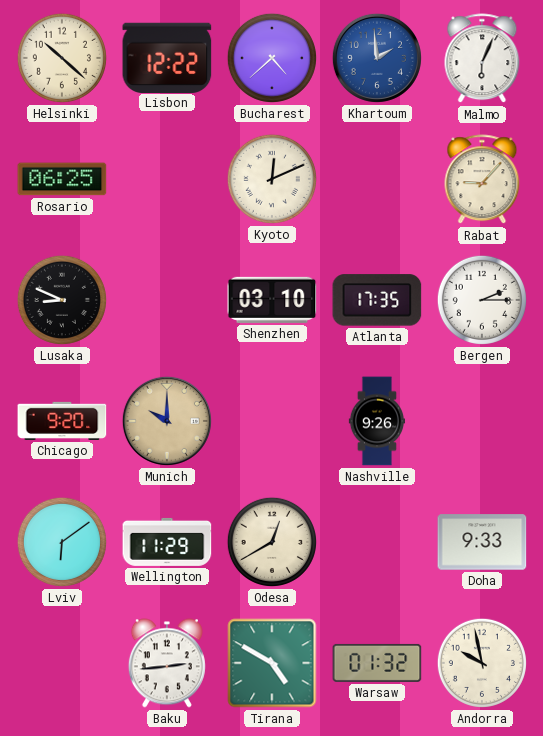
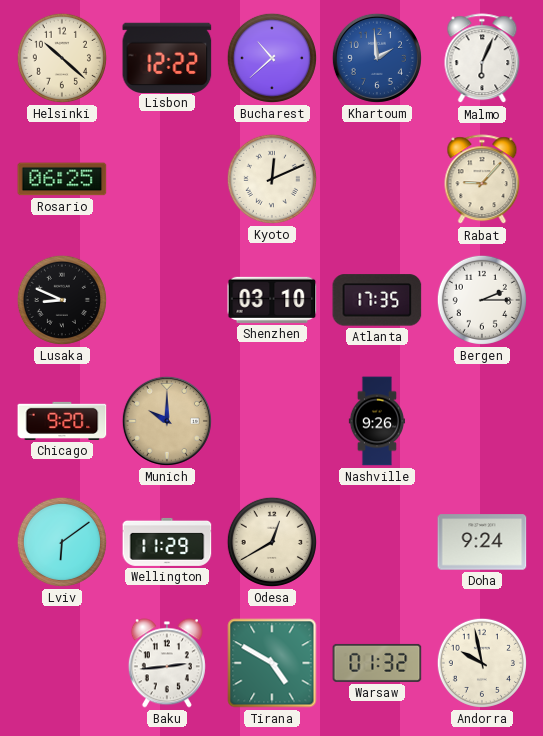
Bucharest: 4:38 -> 10:38 (272, 58)
Doha: 9:33 -> 9:24 (482, 542)
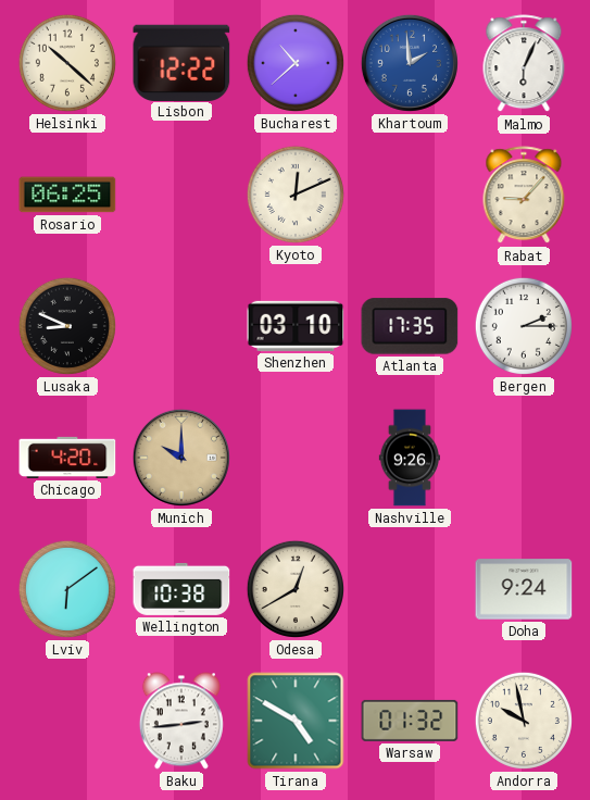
Chicago: 9:20 -> 4:20 (67, 458)
Wellington: 11:29 -> 10:38 (181, 589)
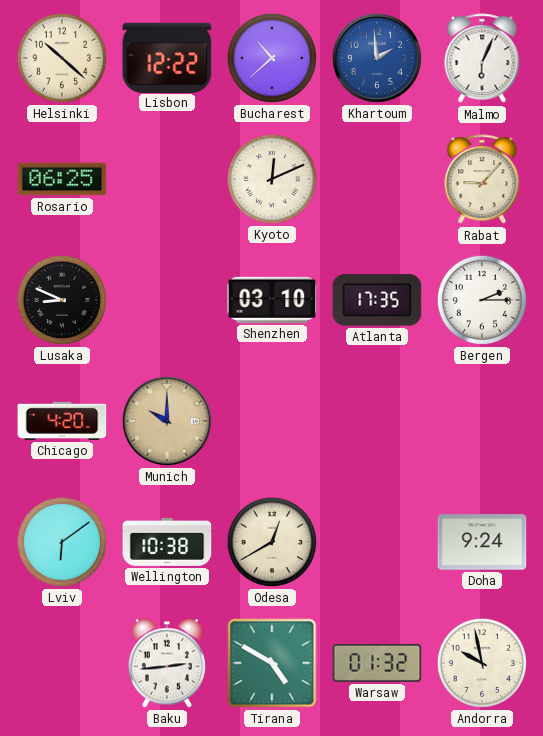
Nashville: 9:26 -> none (409, 458)
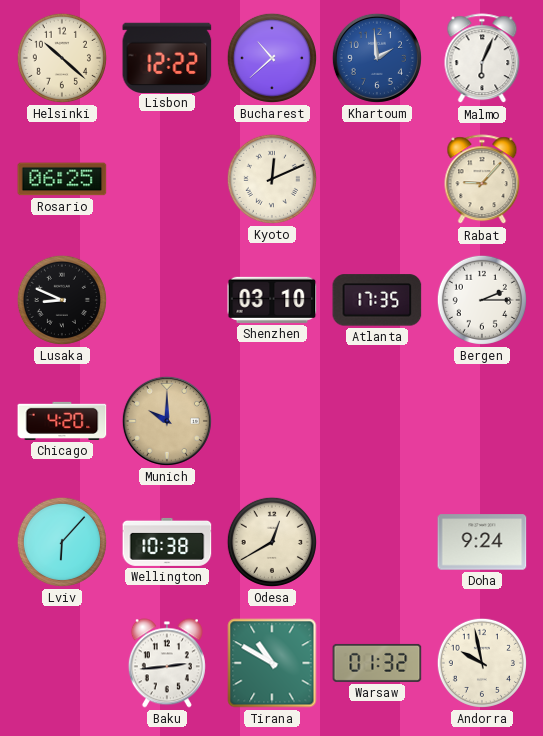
Lviv: 6:09 -> 6:07 (62, 542)
Tirana: 4:50 -> 10:50 (272, 663)
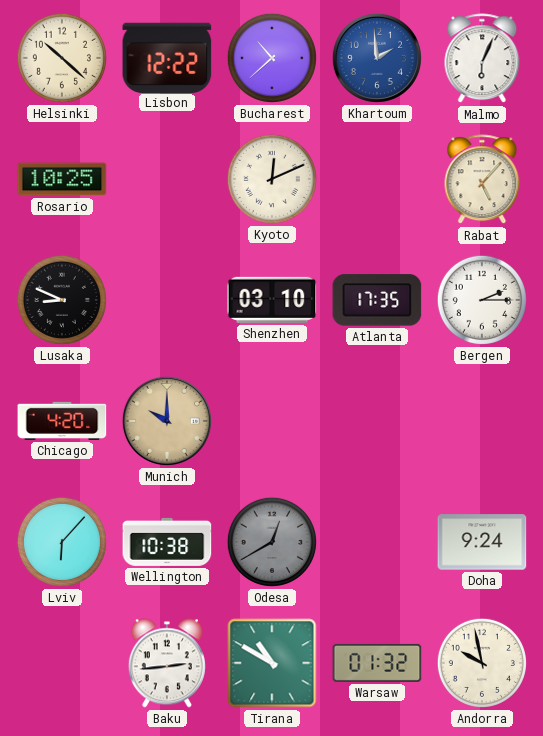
Rosario: 06:25 -> 10:25 (62, 179)
Rabat: 9:07 -> 5:07 (482, 180)
Odesa dial: cream -> grey (272, 542)
